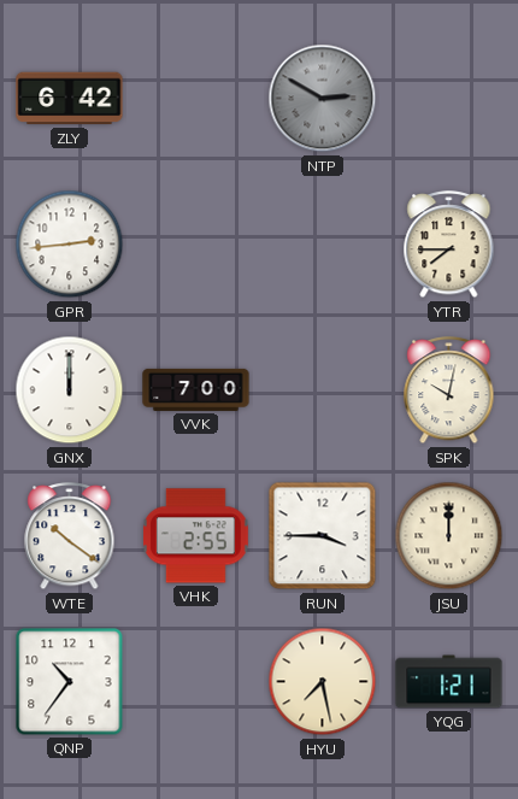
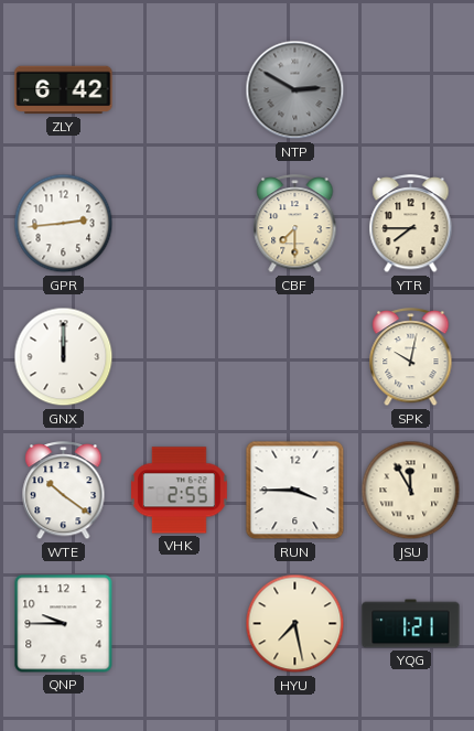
CBF: none -> 7:30 (295, 225)
VVK: 7:00 -> none (196, 389)
JSU: 12:00 -> 11:55 (411, 491)
QNP: 10:36 -> 9:45 (64, 624)
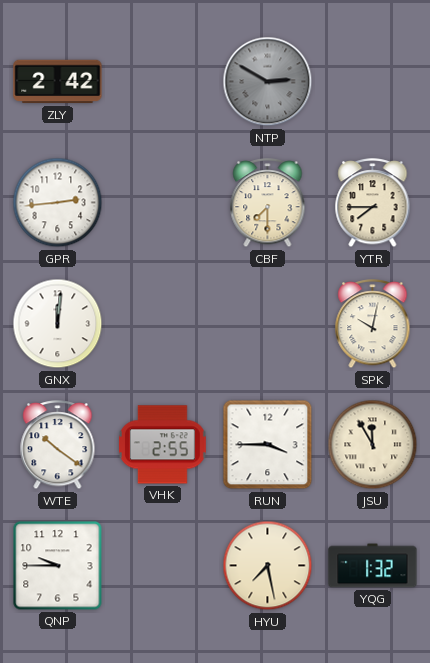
ZLY: 6:42 -> 2:42 (58, 82)
GNX: 12:00 -> 12:01 (58, 324)
YQG: 1:21 -> 1:32 (373, 566)
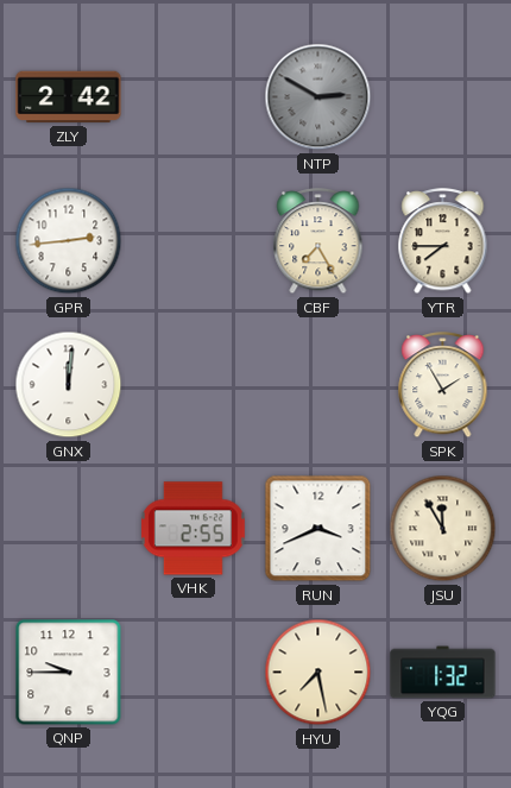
CBF: 7:30 -> 7:25 (318, 242)
SPK: 10:02 -> 1:55 (443, 386)
WTE: 10:21 -> none (58, 446)
RUN: 3:45 -> 3:41 (318, 529)
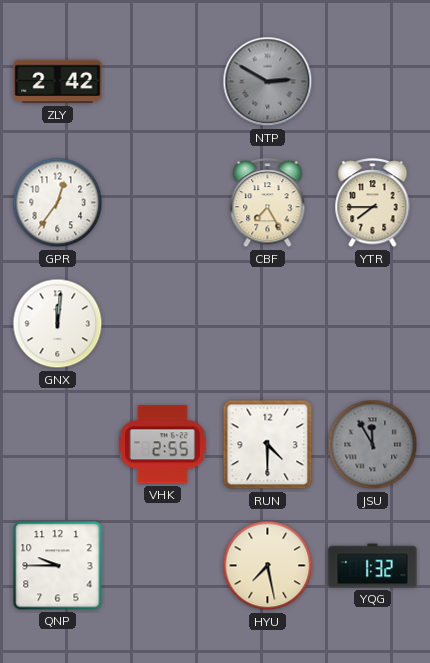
GPR: 2:44 -> 12:36 (58, 203)
SPK: 1:55 -> none (443, 386)
RUN: 3:41 -> 4:30 (268, 445)
JSU dial: cream -> grey (373, 445)
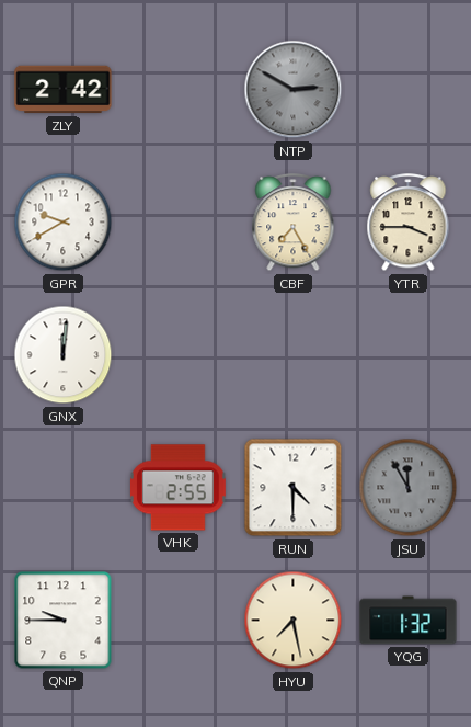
GPR: 12:36 -> 9:40 (64, 223)
YTR: 7:45 -> 3:45 (409, 224)
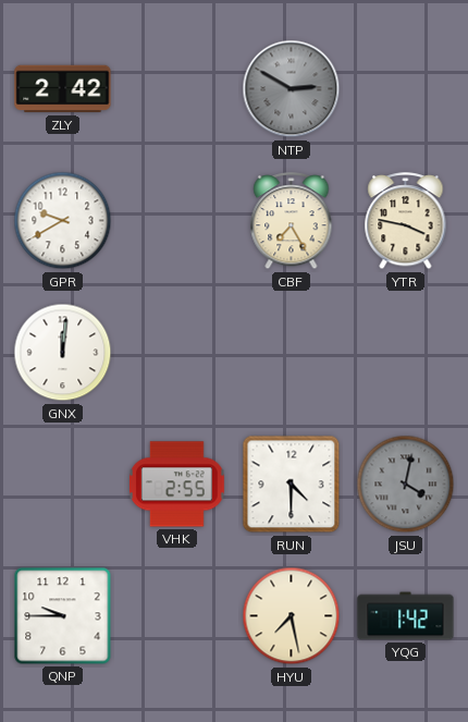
YTR: 3:45 -> 3:47 (406, 222)
JSU: 11:55 -> 4:02 (406, 485)
YQG: 1:32 -> 1:42 (406, 616)
